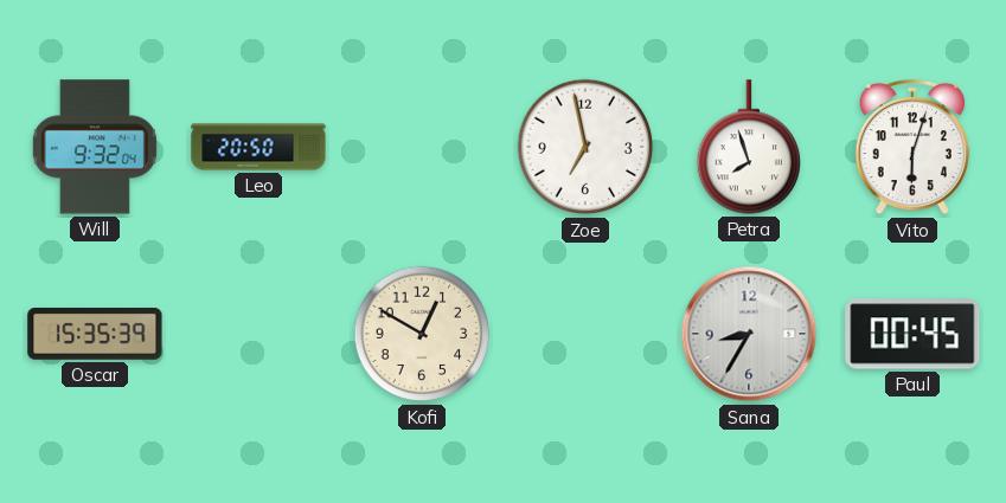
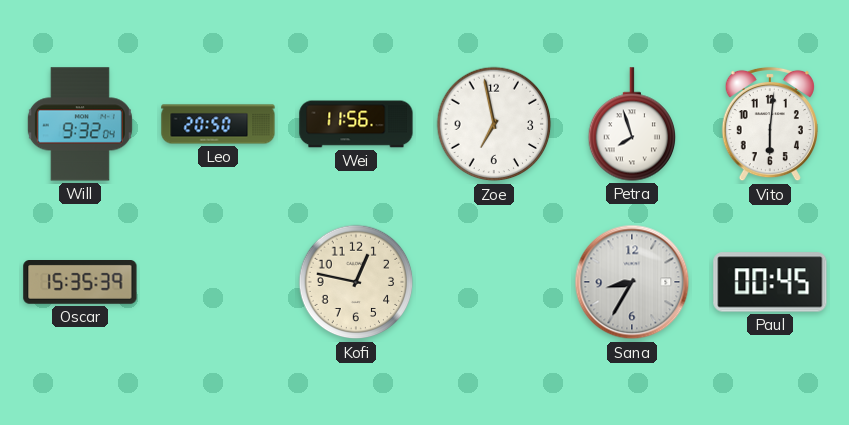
Wei: none -> 11:56 (356, 124)
Vito: 6:03 -> 6:01 (770, 124)
Kofi: 12:50 -> 12:47 (356, 282)
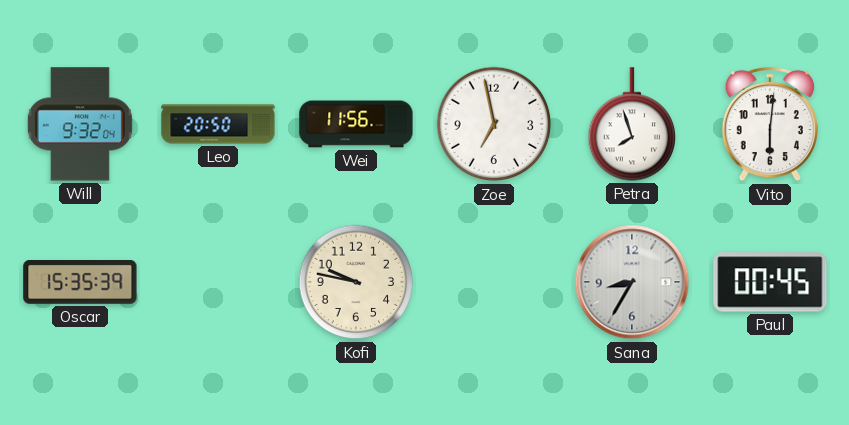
Kofi: 12:47 -> 9:47 (356, 282)
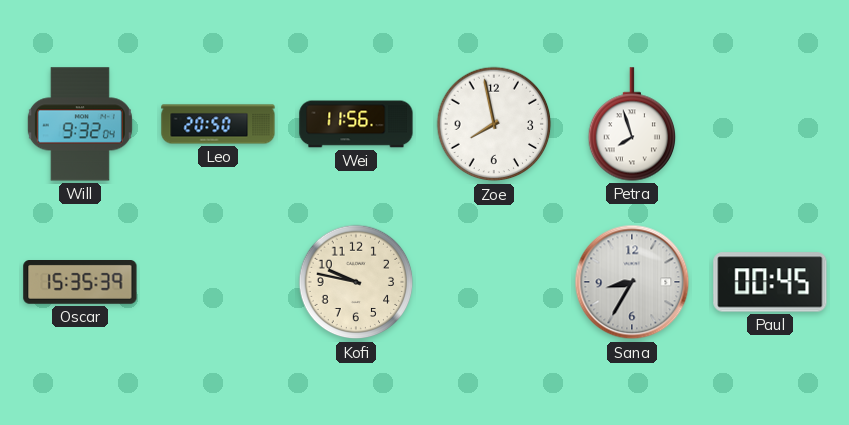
Zoe: 6:58 -> 7:58 (494, 124)
Vito: 6:01 -> none (770, 124)
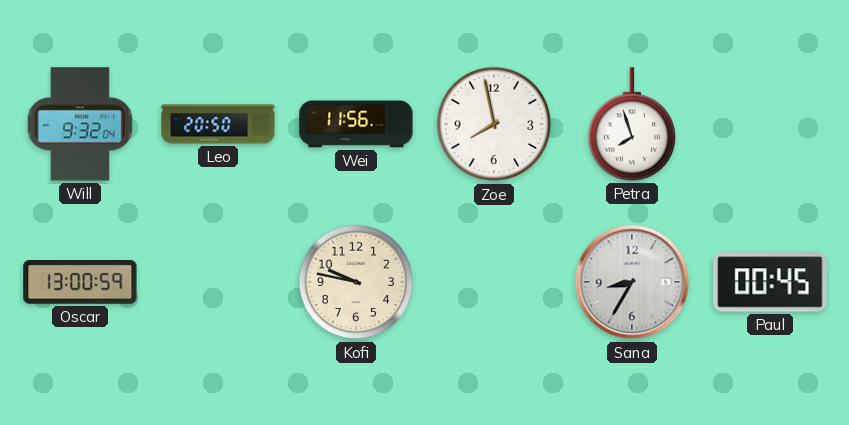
Oscar: 15:35 -> 13:00 (80, 283)
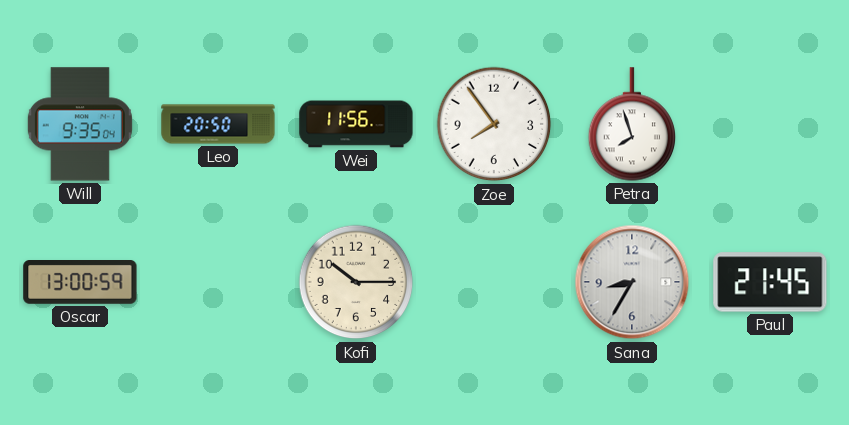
Will: 9:32 -> 9:35 (80, 124)
Zoe: 7:58 -> 7:54 (494, 124)
Kofi: 9:47 -> 10:15 (356, 282)
Paul: 00:45 -> 21:45 (770, 282)
